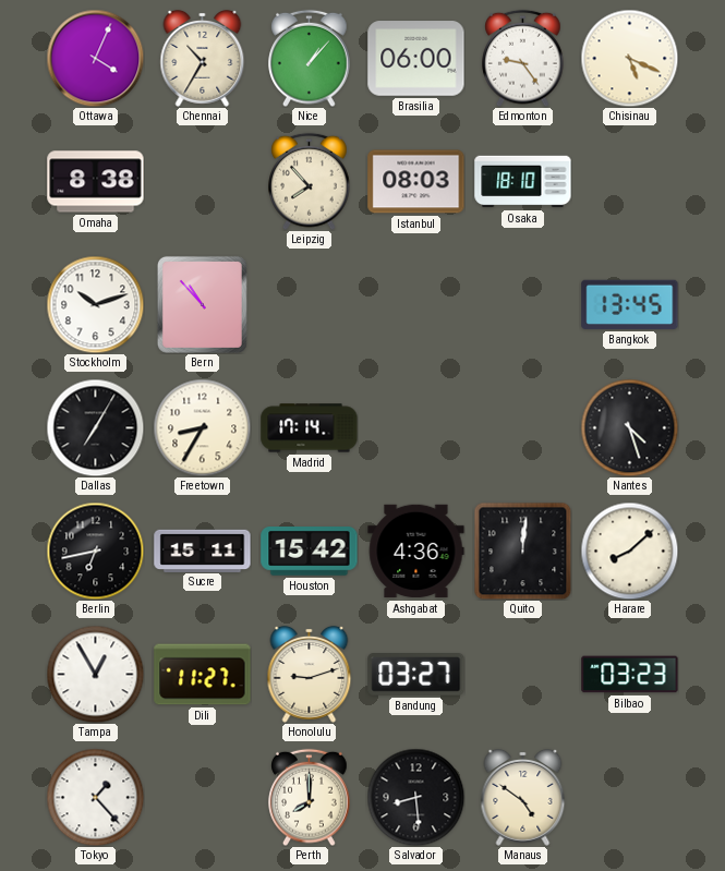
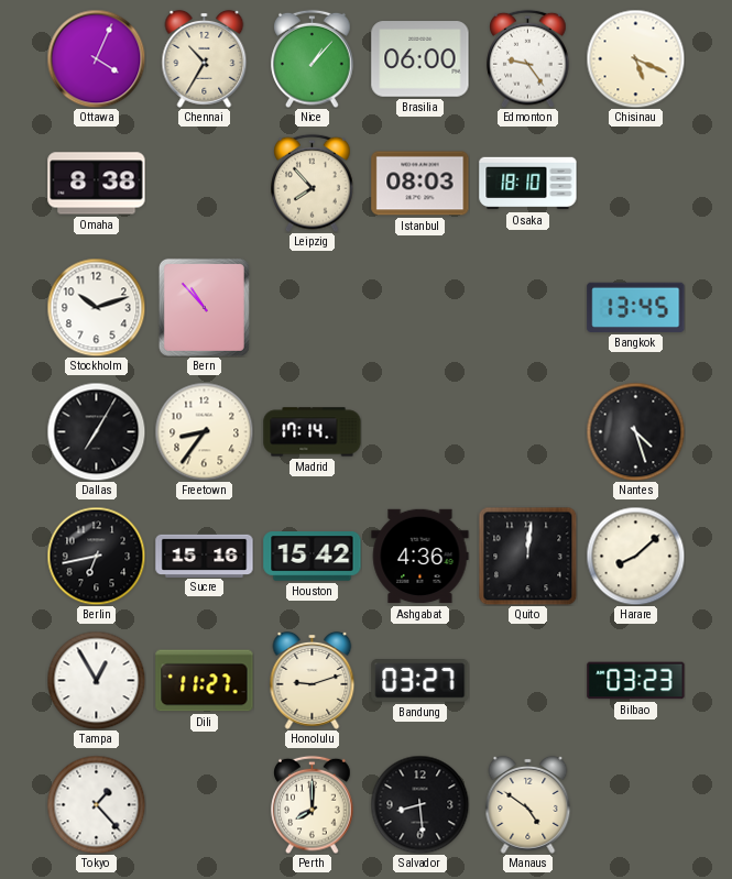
Freetown: 8:35 -> 8:36 (204, 431)
Sucre: 15:11 -> 15:16 (205, 556)
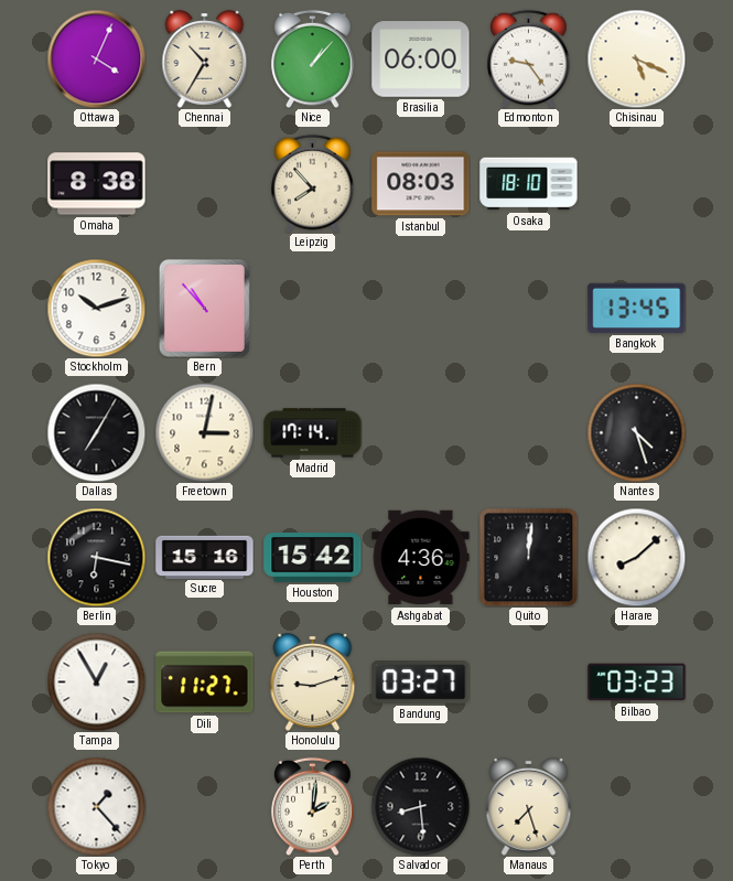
Freetown: 8:36 -> 3:02 (204, 432)
Berlin: 6:43 -> 6:17 (96, 557)
Perth: 8:00 -> 2:01 (313, 806)
Manaus: 4:51 -> 7:27 (529, 806)
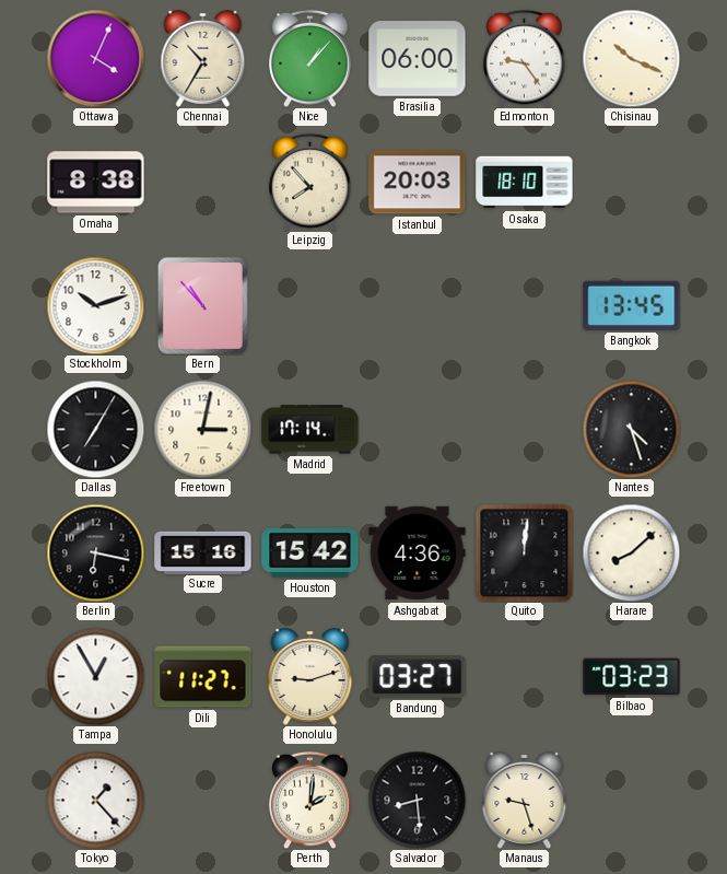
Chisinau: 5:19 -> 10:19 (631, 58)
Istanbul: 08:03 -> 20:03 (418, 183)
Manaus: 7:27 -> 9:27 (525, 800)
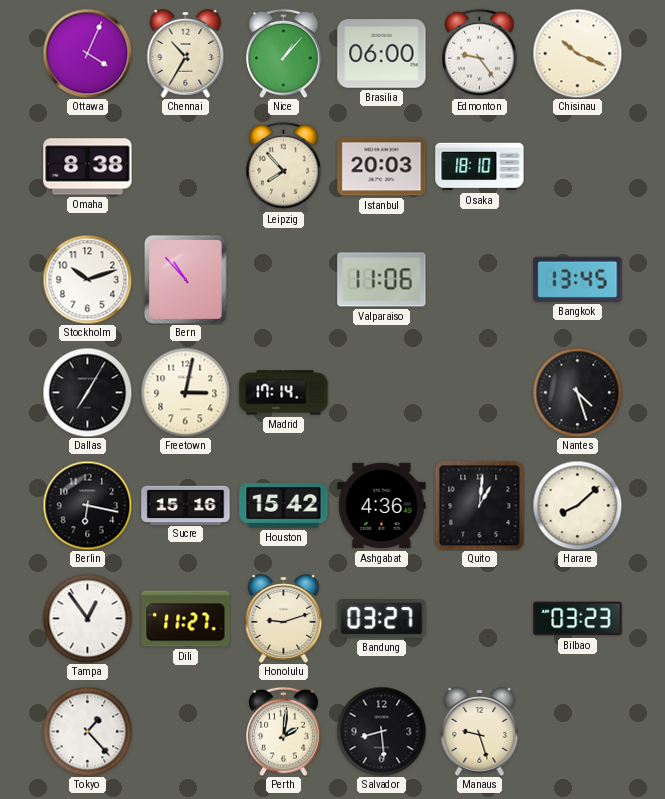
Valparaiso: none -> 11:06 (382, 280)
Quito: 12:01 -> 1:01 (479, 505)
Tampa: 12:55 -> 12:54 (87, 618)
